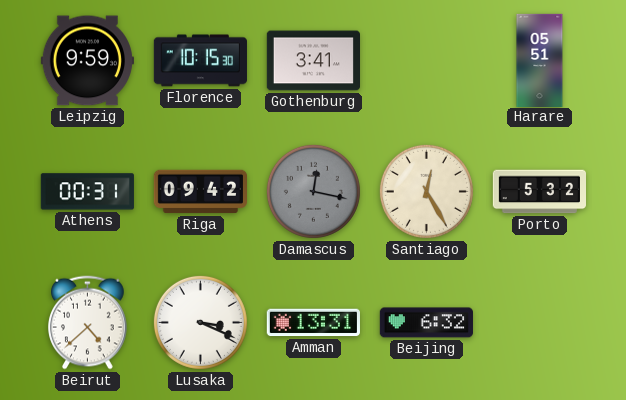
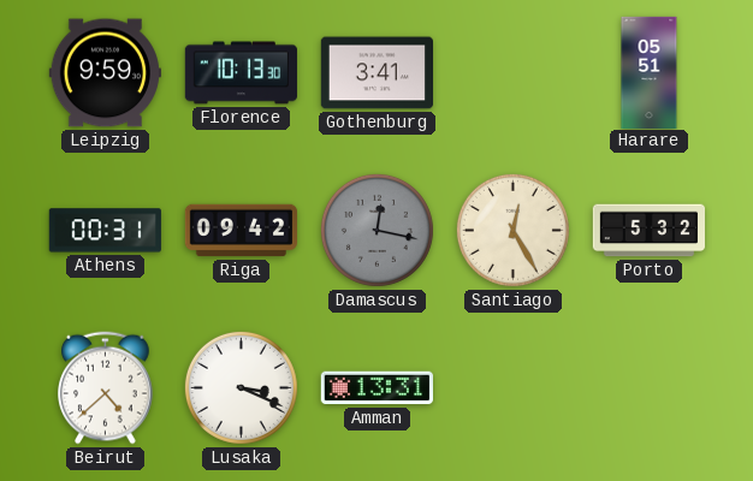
Florence: 10:15 -> 10:13 (241, 73)
Beijing: 6:32 -> none (426, 323)
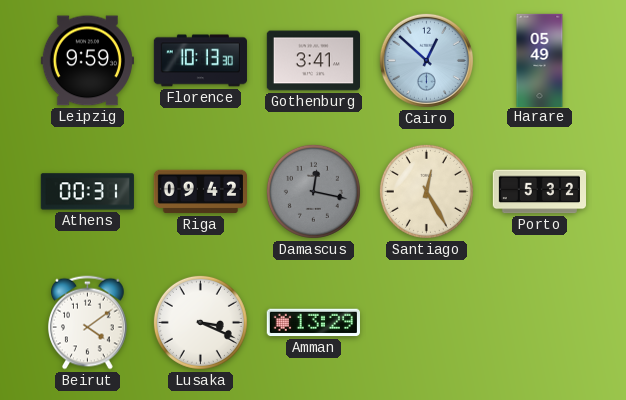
Cairo: none -> 12:52 (426, 60)
Harare: 05:51 -> 05:49 (540, 60)
Beirut: 4:38 -> 4:09 (88, 323)
Amman: 13:31 -> 13:29 (313, 323)
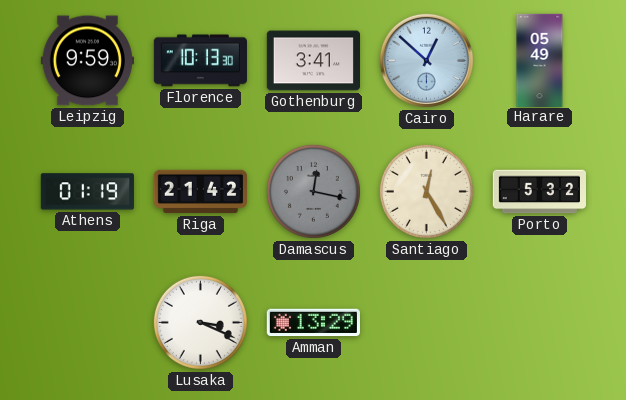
Athens: 00:31 -> 01:19 (87, 192)
Riga: 09:42 -> 21:42 (200, 192)
Beirut: 4:09 -> none (88, 323)
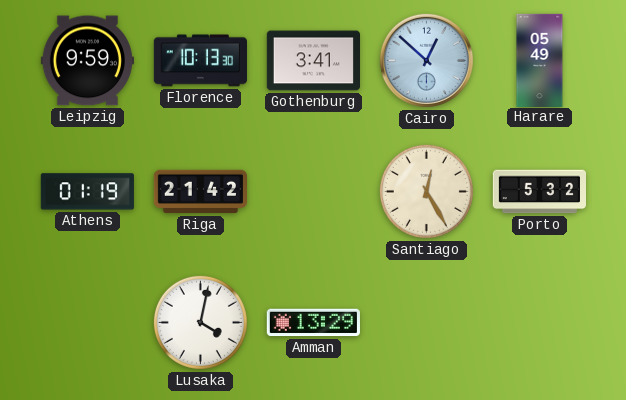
Damascus: 12:17 -> none (313, 191)
Lusaka: 3:19 -> 4:02 (200, 322)
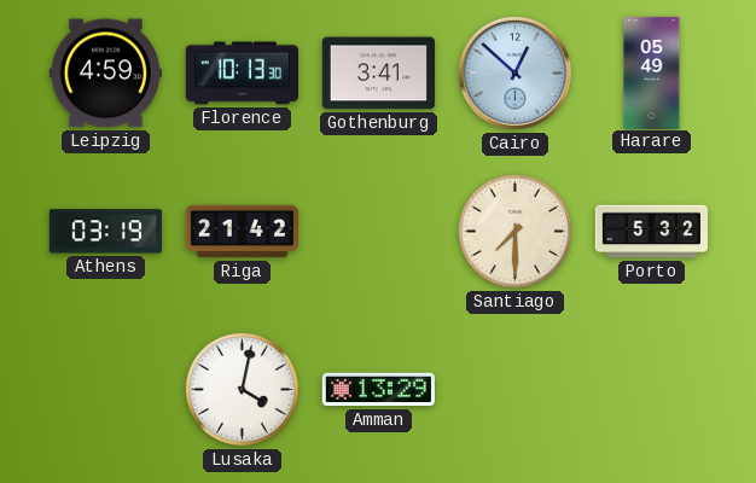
Leipzig: 9:59 -> 4:59 (105, 74)
Athens: 01:19 -> 03:19 (105, 232)
Santiago: 12:25 -> 7:30 (514, 231)
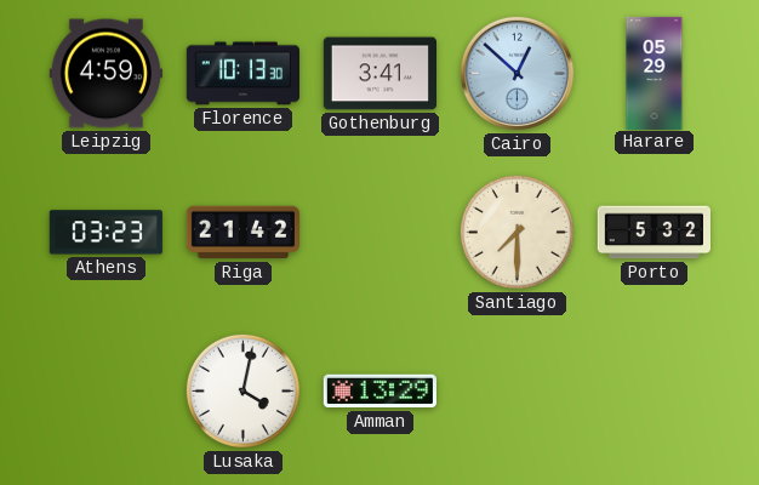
Harare: 05:49 -> 05:29 (655, 73)
Athens: 03:19 -> 03:23 (105, 233)
